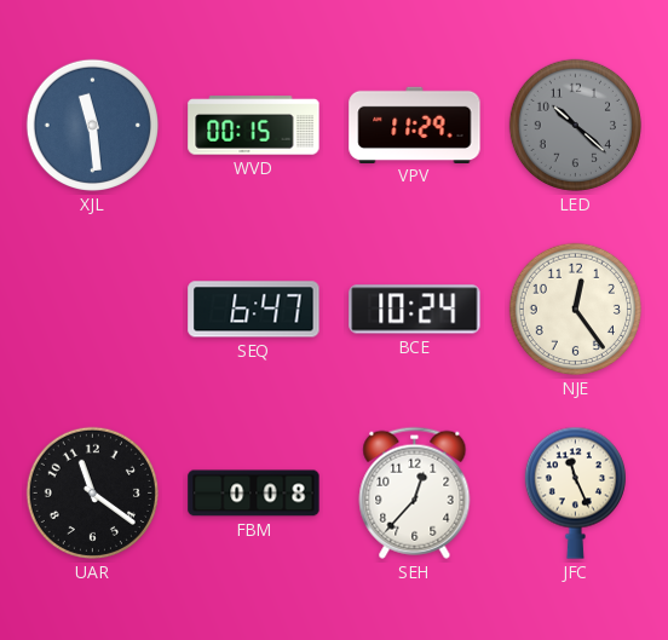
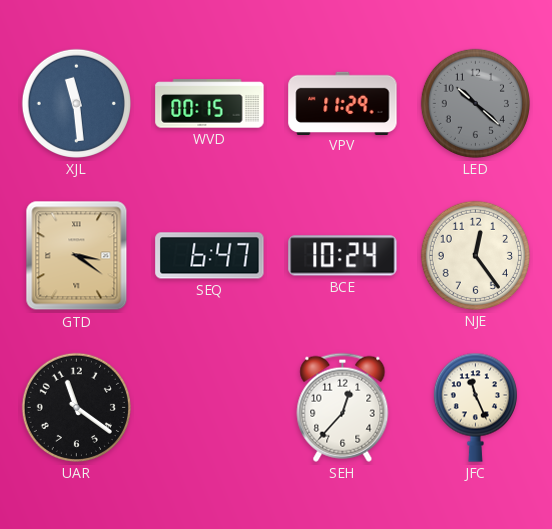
GTD: none -> 3:21 (77, 256)
FBM: 0:08 -> none (254, 494)
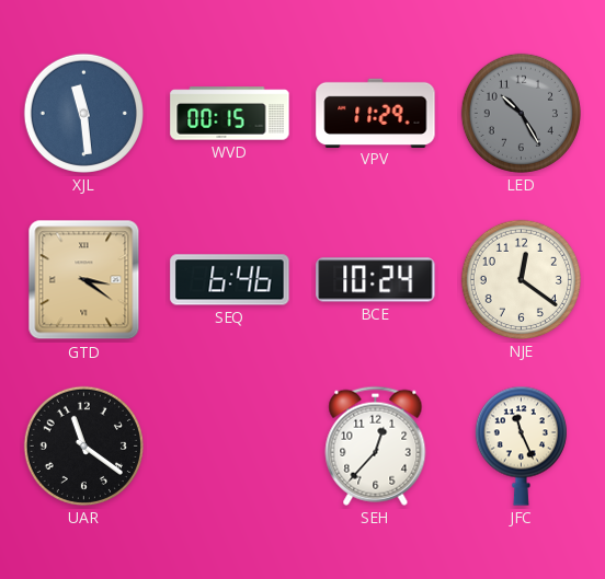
LED: 10:22 -> 10:25 (521, 113)
SEQ: 6:47 -> 6:46 (230, 280)
NJE: 12:24 -> 12:21 (521, 279)
